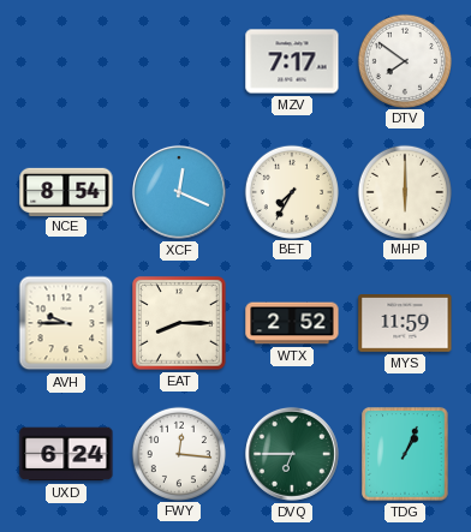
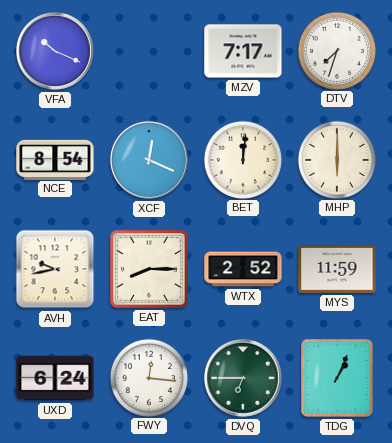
VFA: none -> 10:19 (55, 51)
DTV: 7:51 -> 7:33 (336, 50)
BET: 7:35 -> 12:01 (242, 159)
AVH: 9:45 -> 9:43 (55, 269)
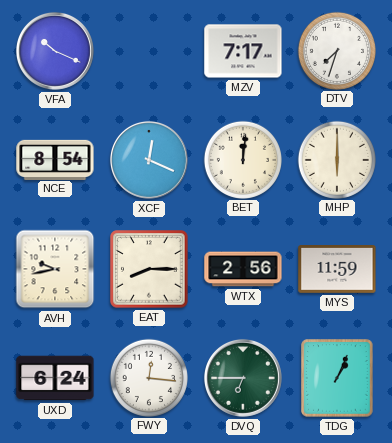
WTX: 2:52 -> 2:56 (243, 269)
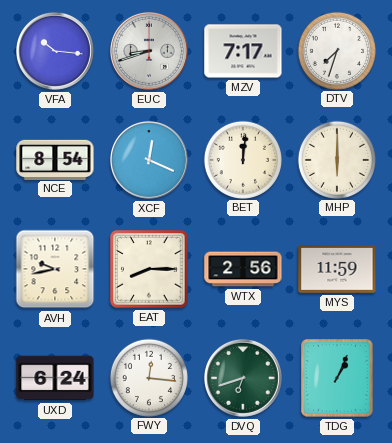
VFA: 10:19 -> 10:16 (55, 51)
EUC: none -> 8:42 (149, 51)
DVQ: 6:45 -> 6:42 (243, 378)
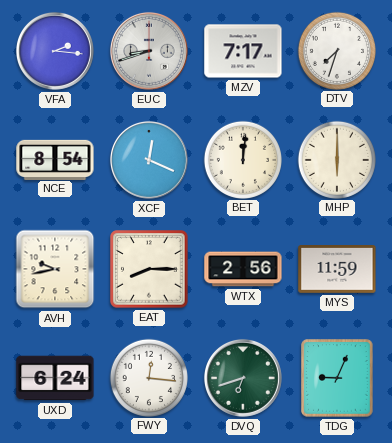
VFA: 10:16 -> 2:16 (55, 51)
TDG: 1:04 -> 9:04 (337, 378)
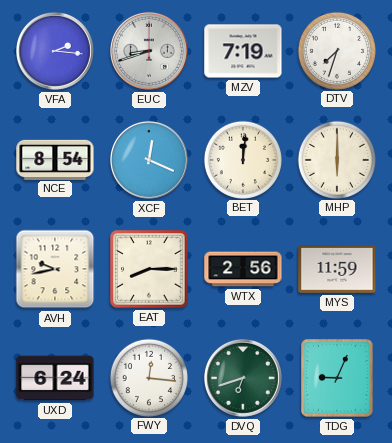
MZV: 7:17 -> 7:19 (243, 51)
